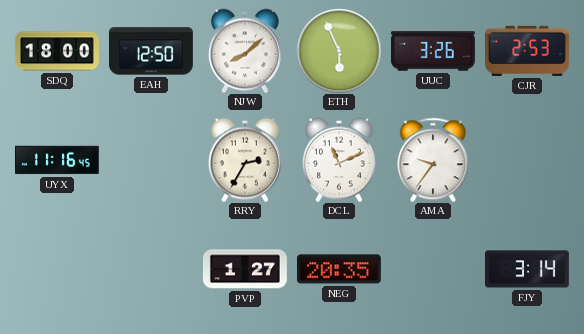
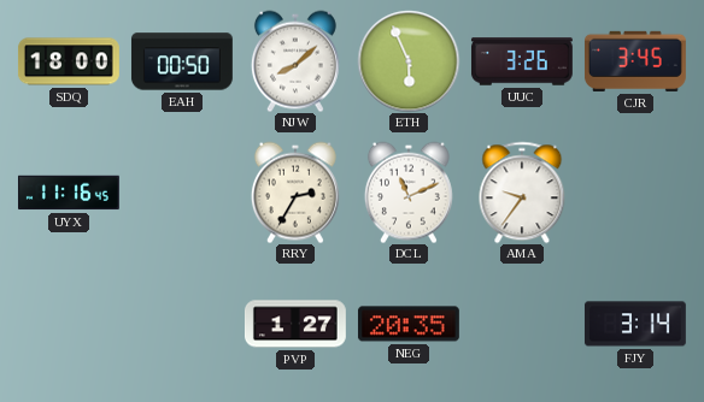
EAH: 12:50 -> 00:50 (182, 61)
CJR: 2:53 -> 3:45 (635, 61)
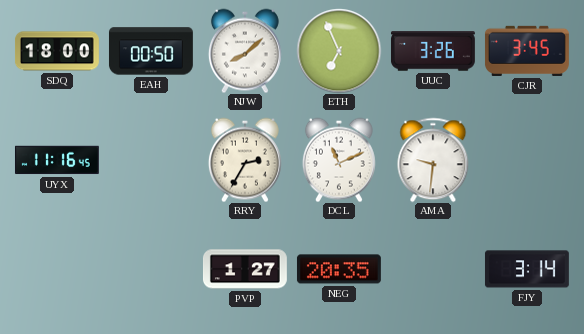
ETH: 5:56 -> 6:56 (339, 51)
AMA: 9:36 -> 9:31 (433, 160)
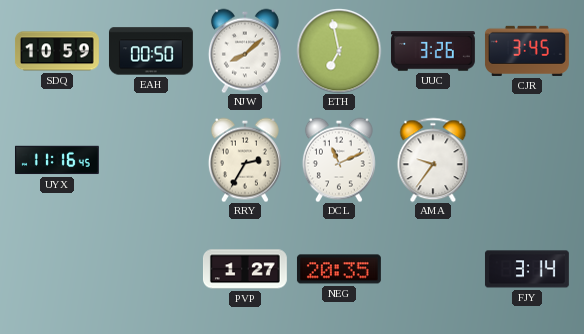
SDQ: 18:00 -> 10:59 (57, 51)
ETH: 6:56 -> 6:58 (339, 51)
AMA: 9:31 -> 9:36 (433, 160)
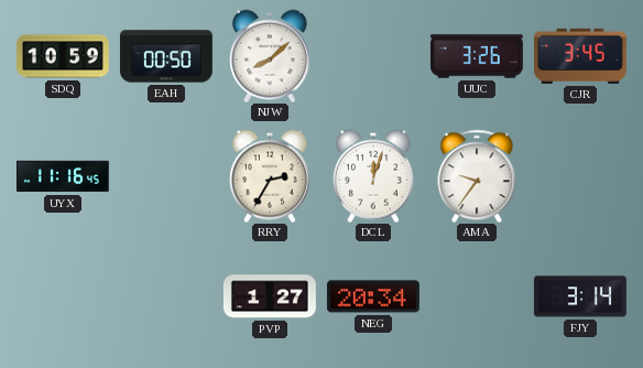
ETH: 6:58 -> none (339, 51)
DCL: 11:11 -> 12:03 (373, 176)
NEG: 20:35 -> 20:34 (373, 296)
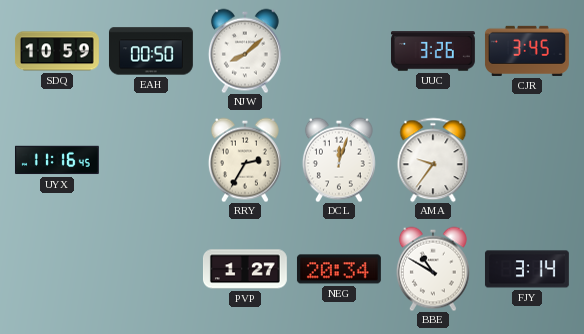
BBE: none -> 10:50 (433, 269)
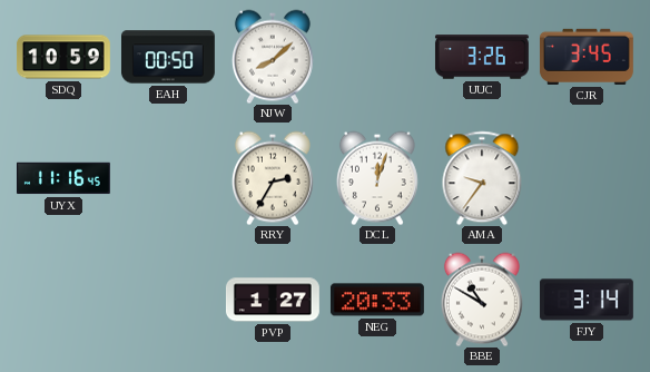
NEG: 20:34 -> 20:33 (377, 300)
